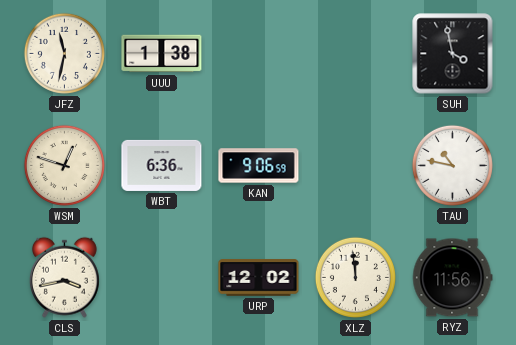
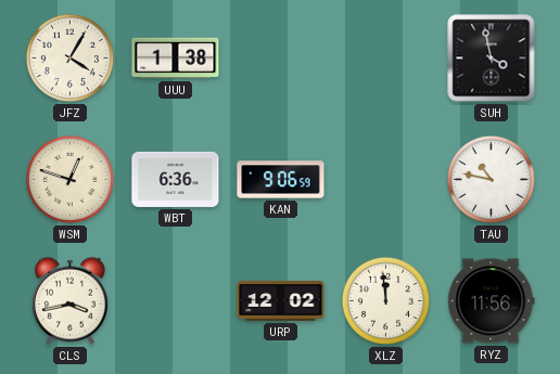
JFZ: 11:32 -> 4:05 (69, 57)
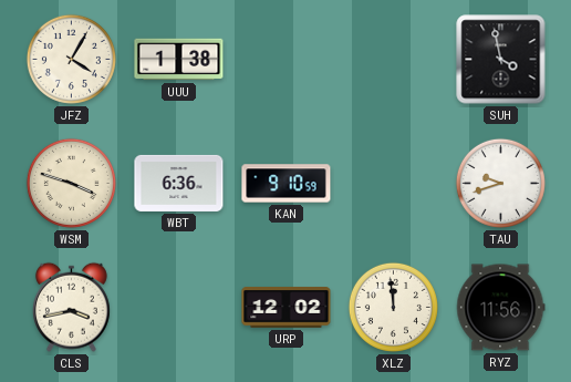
WSM: 12:48 -> 3:48 (71, 183)
KAN: 9:06 -> 9:10 (287, 184)
TAU: 10:47 -> 9:42 (500, 183)
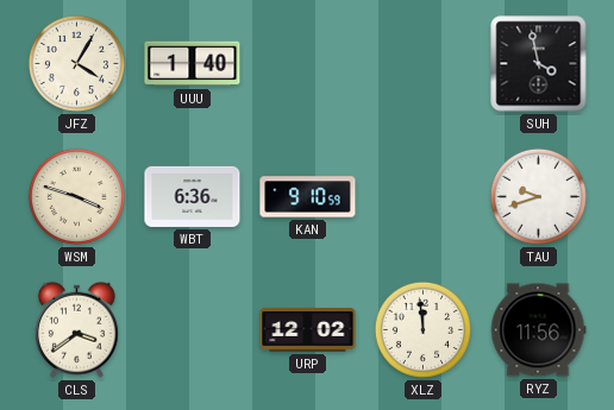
UUU: 1:38 -> 1:40 (193, 64)
CLS: 3:43 -> 3:39 (76, 329)
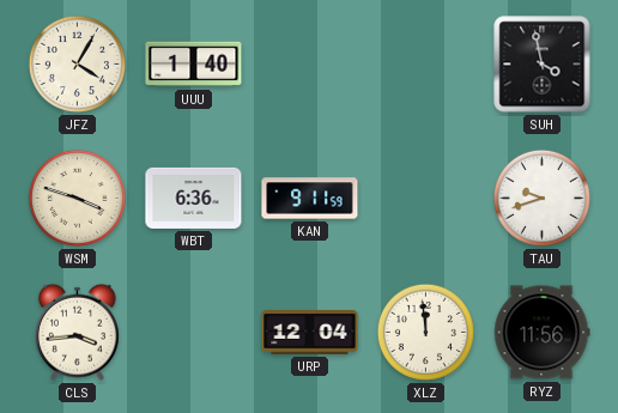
KAN: 9:10 -> 9:11 (310, 199)
CLS: 3:39 -> 3:44 (77, 332)
URP: 12:02 -> 12:04 (310, 333)
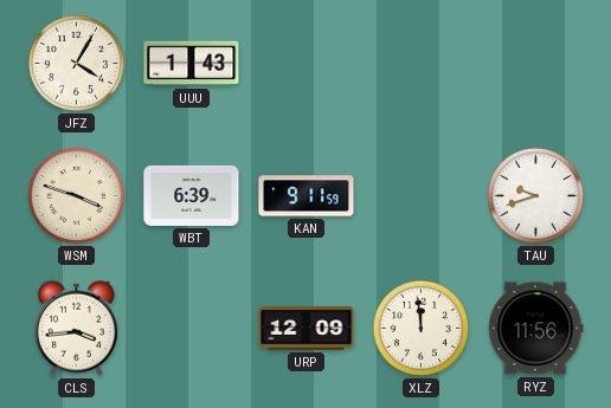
UUU: 1:40 -> 1:43 (192, 64)
SUH: 3:58 -> none (543, 65)
WBT: 6:36 -> 6:39 (192, 195)
URP: 12:04 -> 12:09 (307, 329)
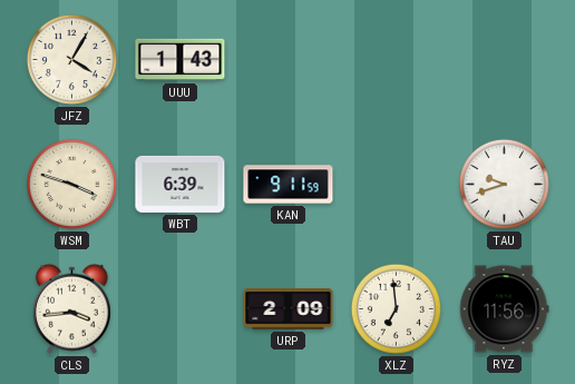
URP: 12:09 -> 2:09 (289, 309)
XLZ: 11:59 -> 6:59 (396, 308)
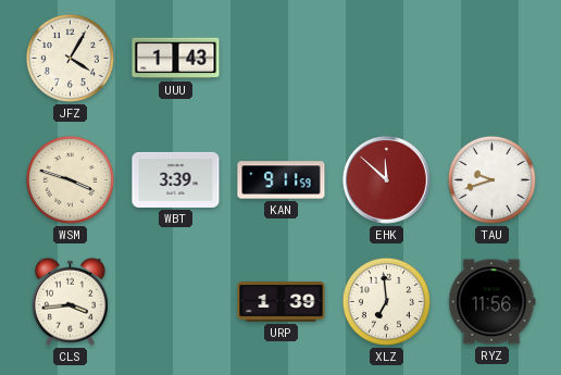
WBT: 6:39 -> 3:39 (176, 179)
EHK: none -> 11:52 (386, 179)
URP: 2:09 -> 1:39 (282, 302)
